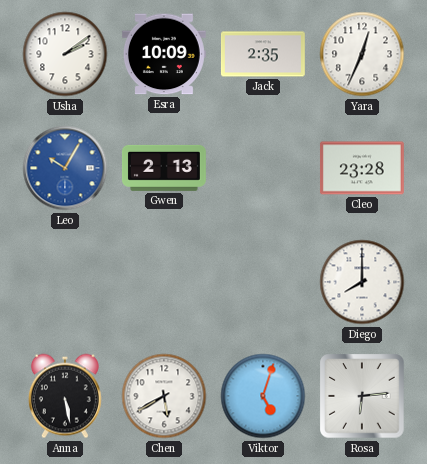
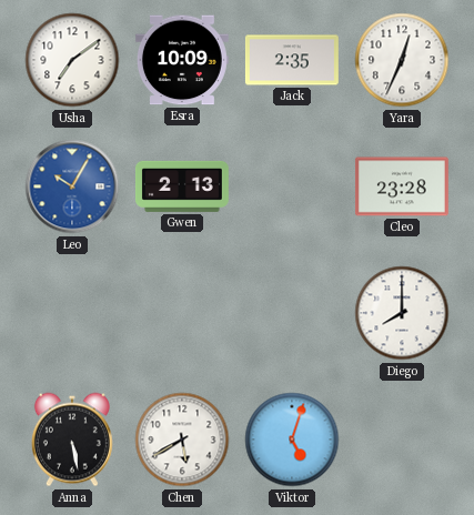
Usha: 2:09 -> 7:09 (72, 60)
Rosa: 6:14 -> none (362, 396)
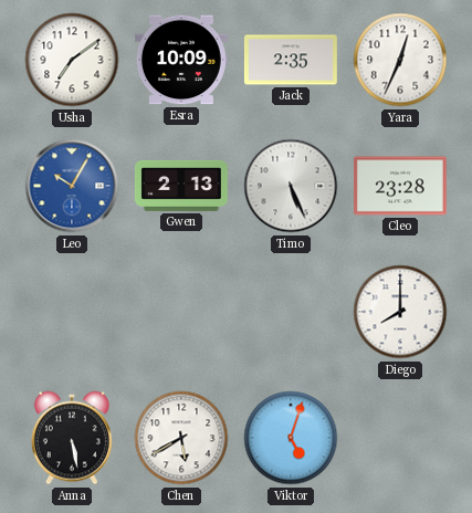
Timo: none -> 5:26 (291, 186)
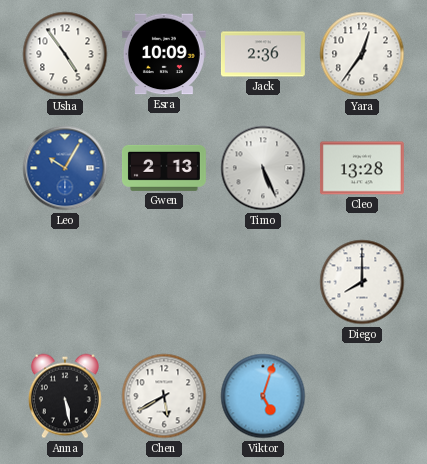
Usha: 7:09 -> 4:54 (65, 54)
Jack: 2:35 -> 2:36 (263, 54)
Yara: 12:34 -> 12:36 (362, 54)
Cleo: 23:28 -> 13:28 (362, 168)
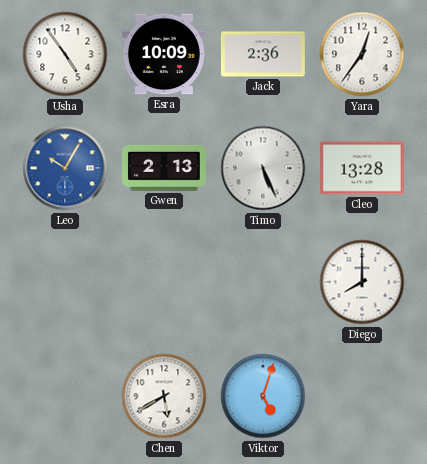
Anna: 5:28 -> none (65, 396)
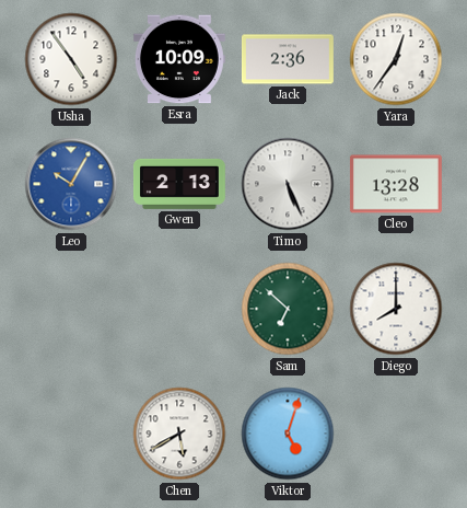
Sam: none -> 6:52 (288, 309)
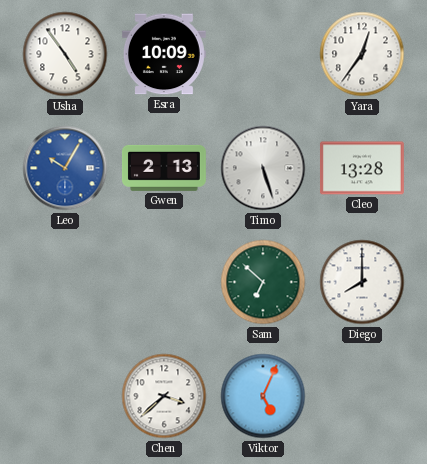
Jack: 2:36 -> none (288, 59)
Timo: 5:26 -> 5:27 (263, 168)
Chen: 5:40 -> 3:38 (164, 396)
Viktor: 5:03 -> 5:04 (263, 396)
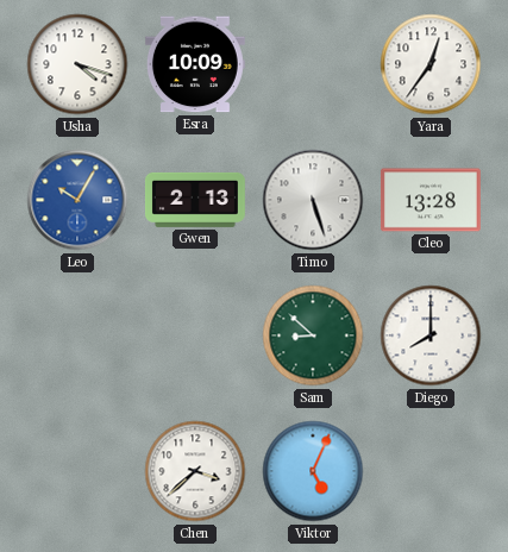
Usha: 4:54 -> 4:18 (77, 64)
Sam: 6:52 -> 8:52 (313, 335)
